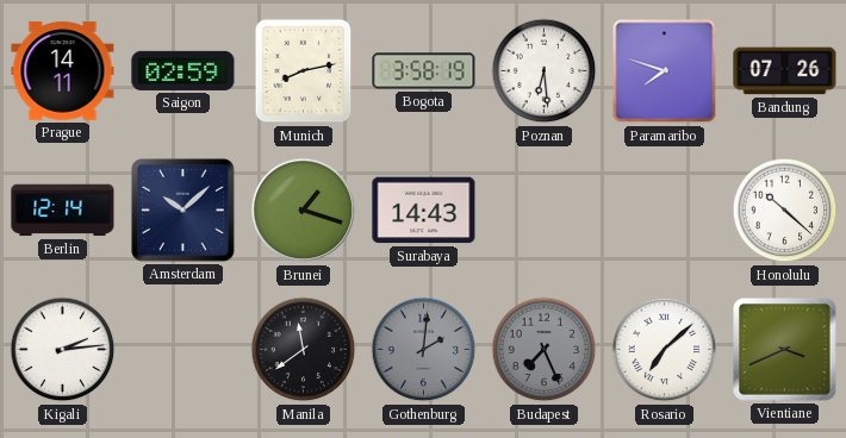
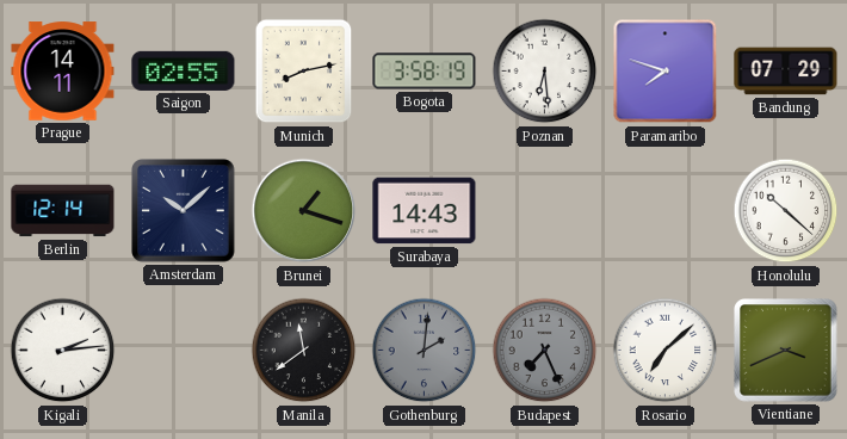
Saigon: 02:59 -> 02:55 (184, 70)
Bandung: 07:26 -> 07:29 (786, 72)
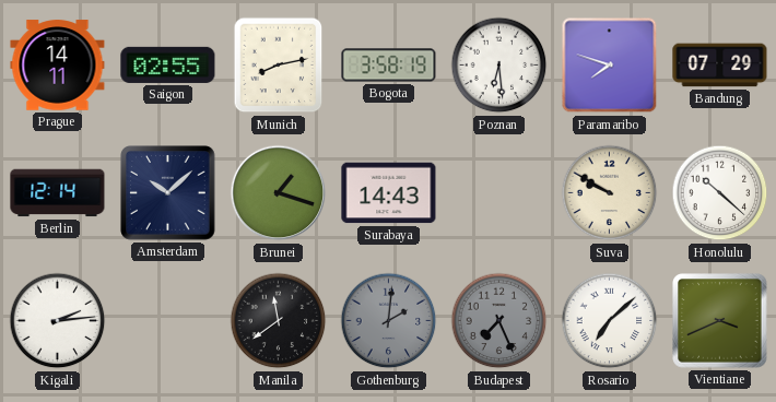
Suva: none -> 9:50 (610, 193)
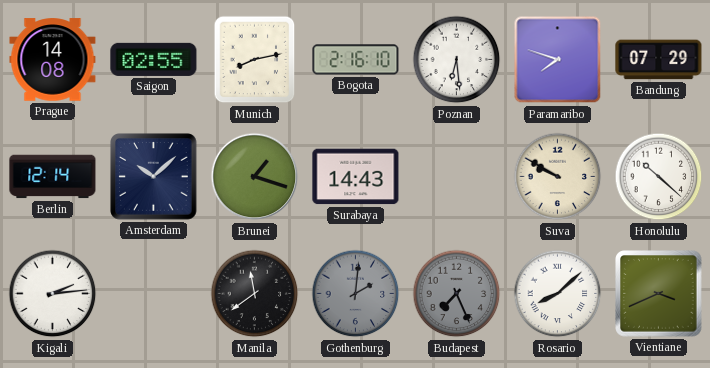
Prague: 14:11 -> 14:08 (53, 60)
Bogota: 3:58 -> 2:16 (356, 60)
Rosario: 7:08 -> 8:08 (558, 294)
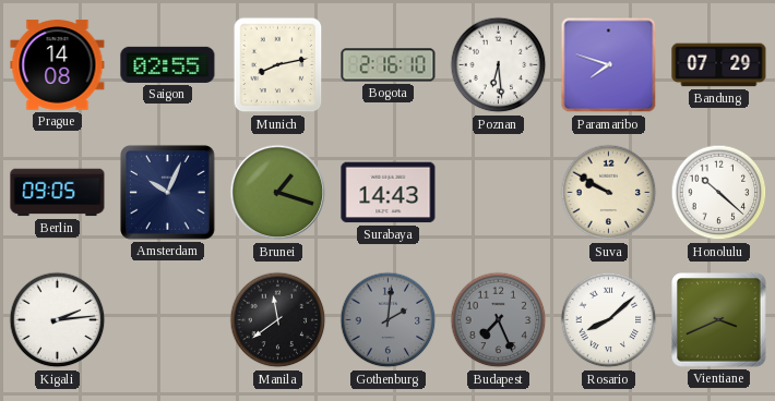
Berlin: 12:14 -> 09:05 (58, 193)
Amsterdam: 10:08 -> 10:04 (168, 193)
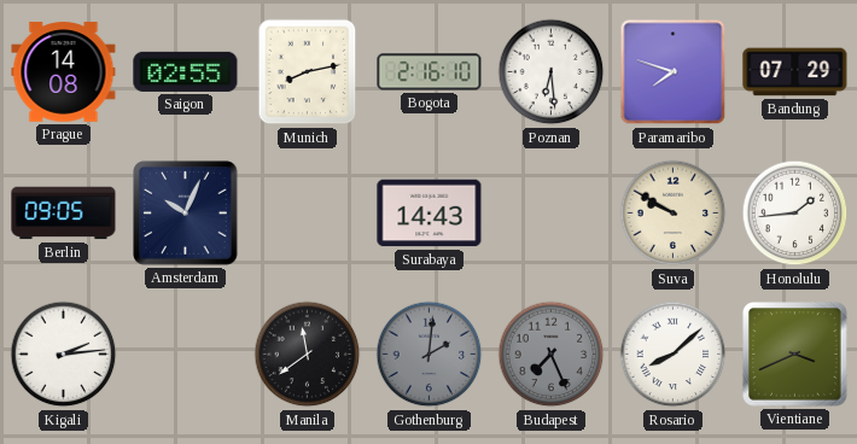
Brunei: 1:18 -> none (278, 193)
Honolulu: 10:22 -> 1:44 (795, 214)
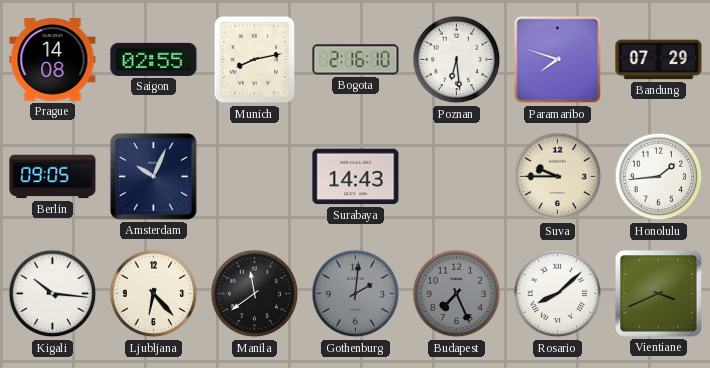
Suva: 9:50 -> 9:45 (558, 177)
Kigali: 2:14 -> 10:16 (53, 294)
Ljubljana: none -> 6:23 (154, 294)
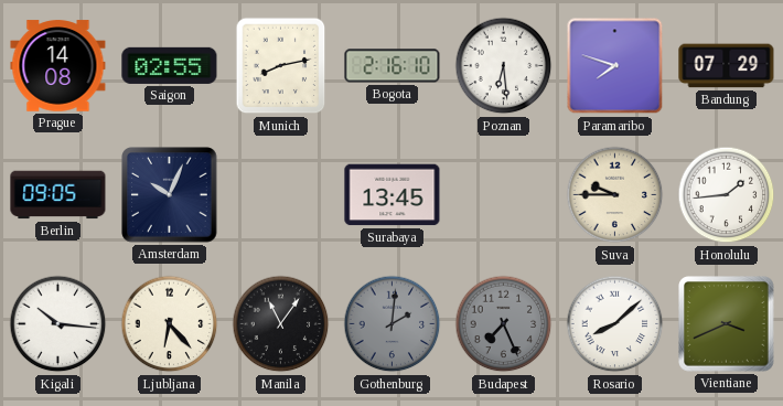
Surabaya: 14:43 -> 13:45 (393, 195)
Manila: 11:39 -> 11:06 (281, 324)
